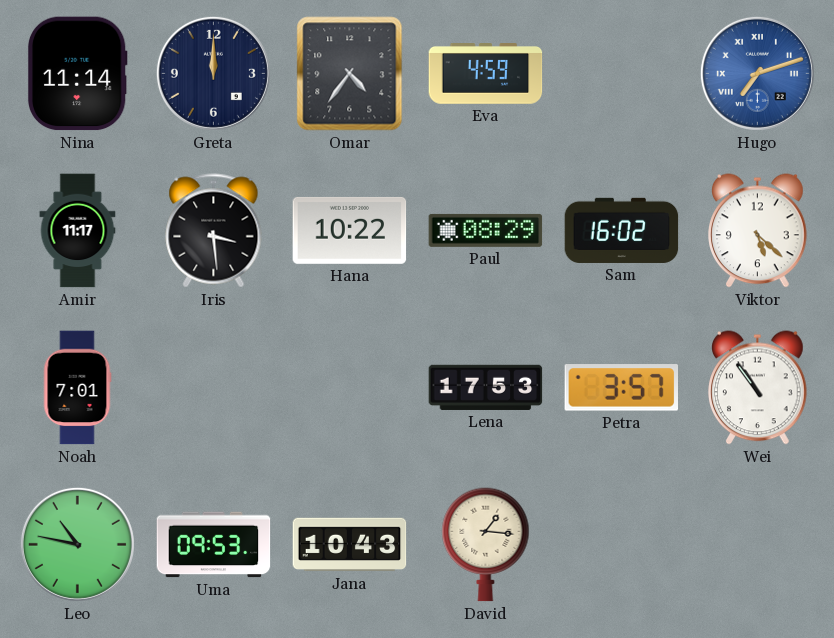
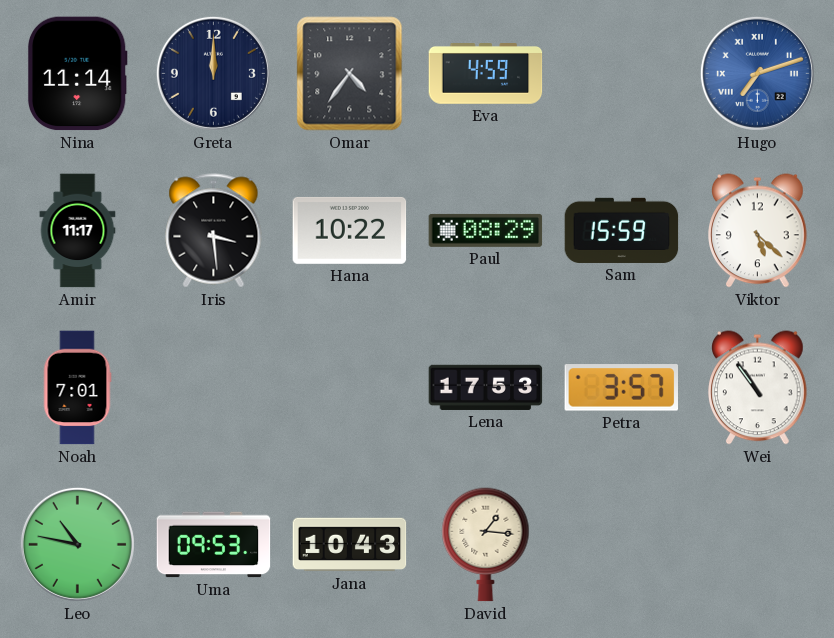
Sam: 16:02 -> 15:59 (622, 230)
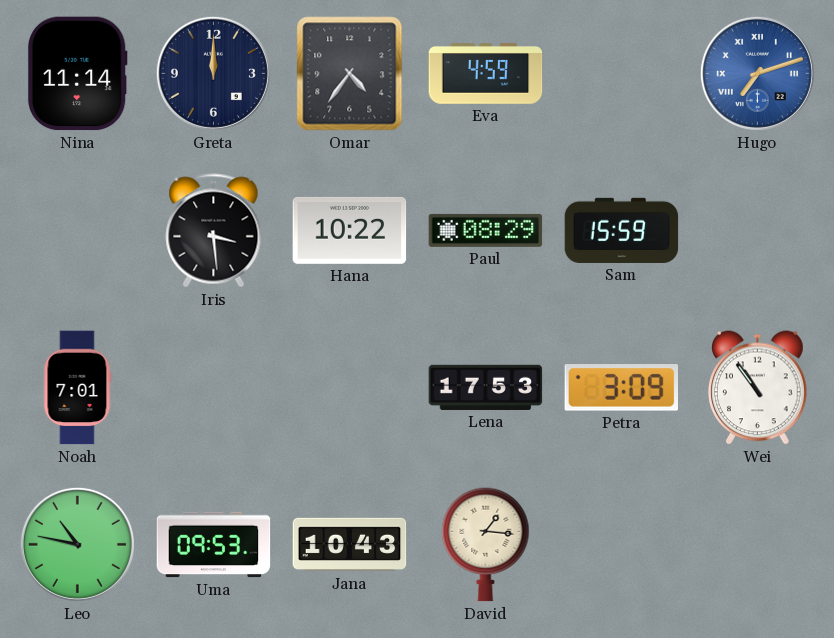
Amir: 11:17 -> none (78, 231)
Viktor: 5:22 -> none (758, 231)
Petra: 3:57 -> 3:09 (621, 388)
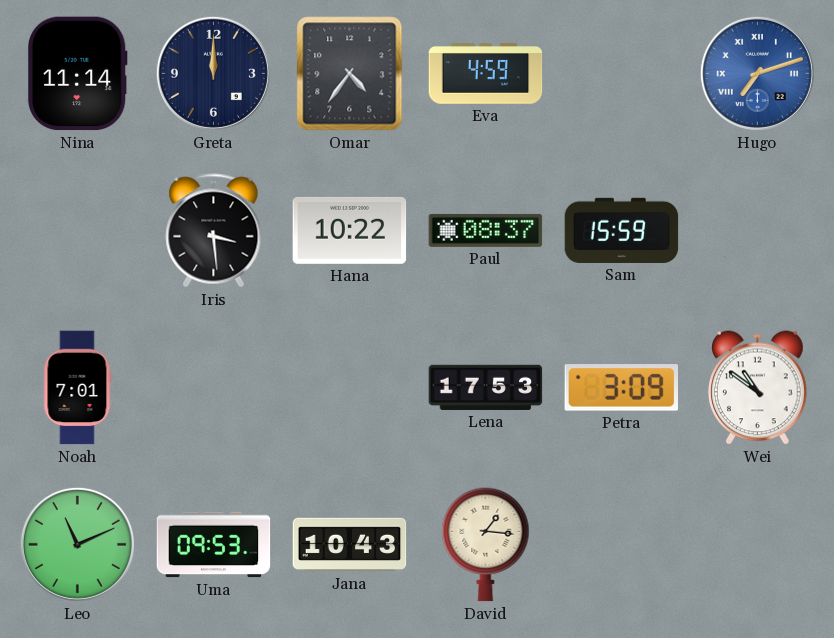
Paul: 08:29 -> 08:37 (486, 230)
Wei: 10:54 -> 10:51 (758, 388)
Leo: 10:47 -> 11:11 (77, 544)
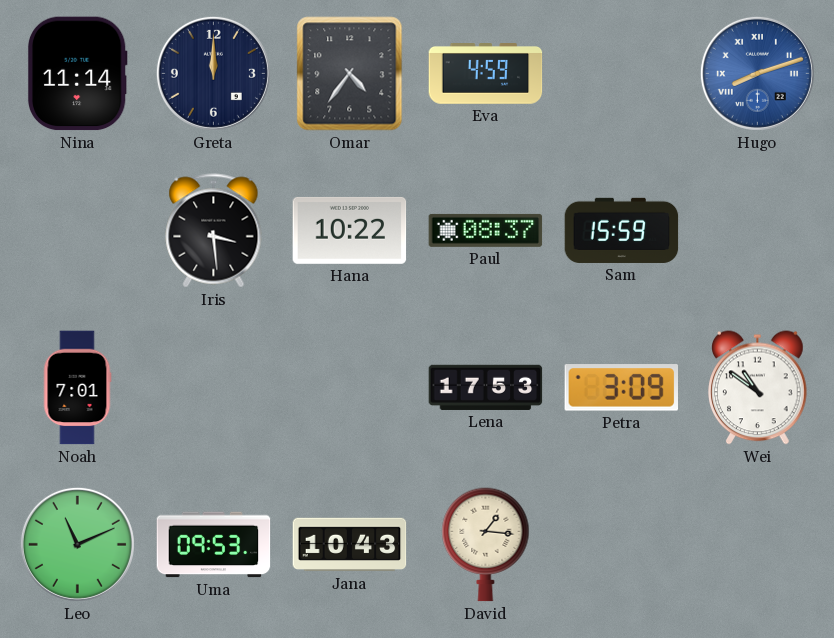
Hugo: 7:12 -> 8:12 (757, 73)
